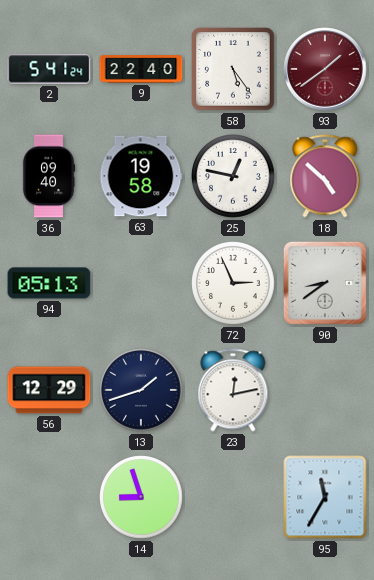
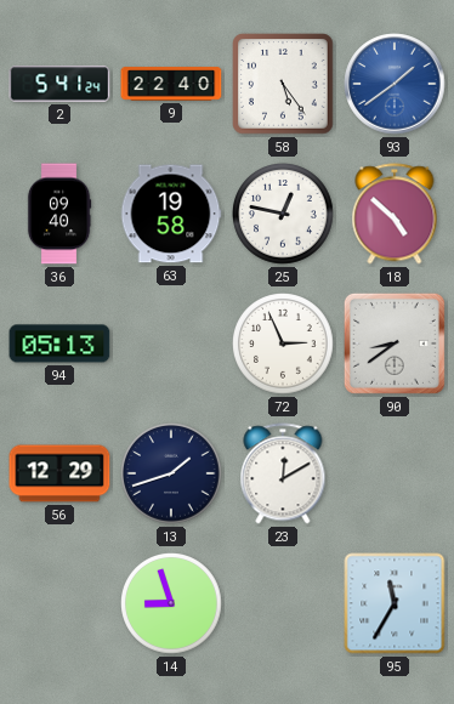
93 dial: burgundy -> blue (395, 84)
23: 12:13 -> 12:10 (283, 473)
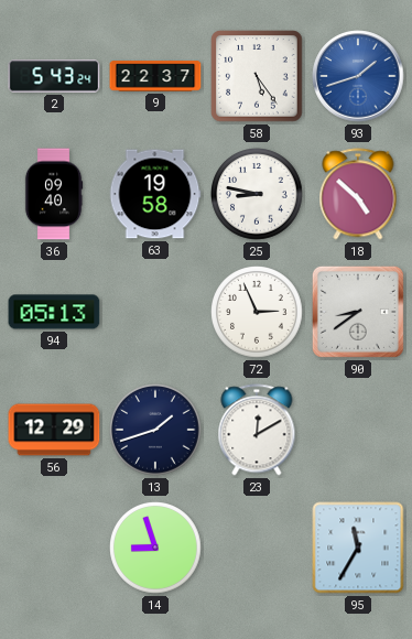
2: 5:41 -> 5:43 (54, 76)
9: 22:40 -> 22:37 (155, 76)
93: 1:39 -> 1:42 (358, 76)
25: 12:47 -> 8:47 (258, 195)
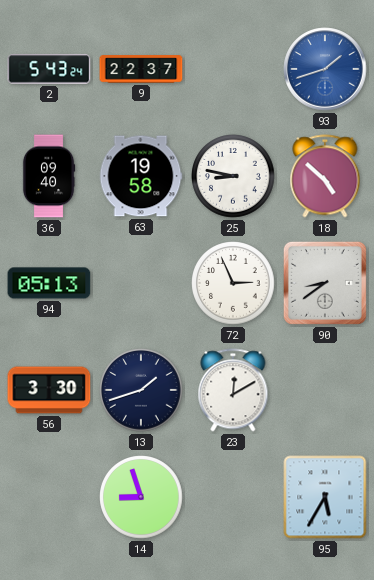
58: 5:24 -> none (257, 76)
56: 12:29 -> 3:30 (49, 390)
95: 11:35 -> 5:35 (325, 497)
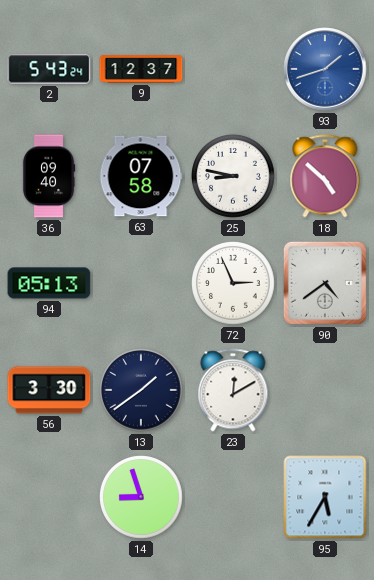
9: 22:37 -> 12:37 (141, 69)
63: 19:58 -> 07:58 (141, 176)
90: 8:39 -> 4:39 (325, 283)
13: 1:42 -> 1:39 (142, 391)
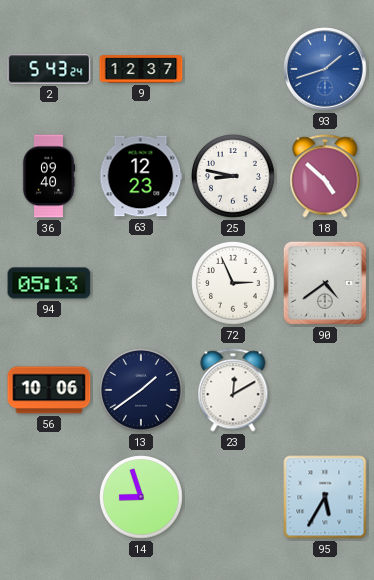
63: 07:58 -> 12:23 (141, 176)
56: 3:30 -> 10:06 (49, 390)
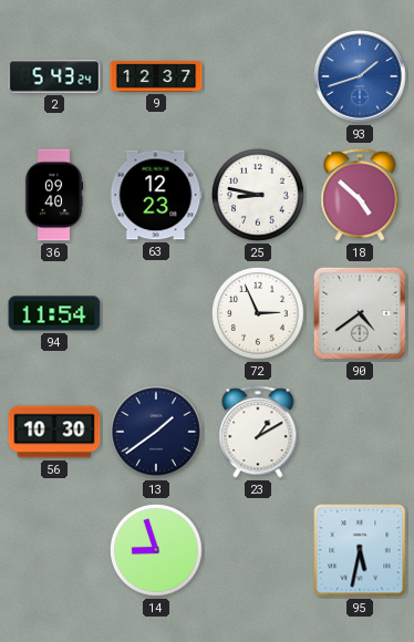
94: 05:13 -> 11:54 (54, 313)
56: 10:06 -> 10:30 (54, 432)
23: 12:10 -> 1:10 (258, 432)
95: 5:35 -> 5:32 (360, 550)
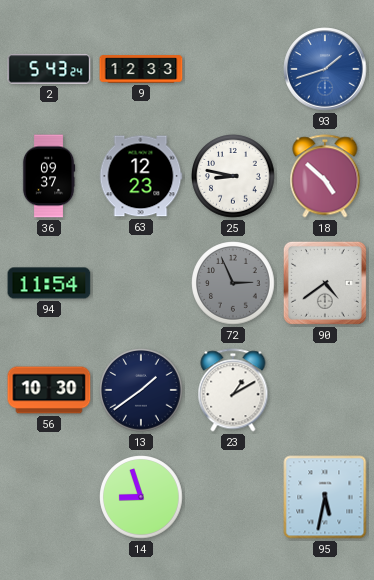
9: 12:37 -> 12:33 (141, 69)
36: 09:40 -> 09:37 (49, 176)
72 dial: white -> grey (234, 284)
